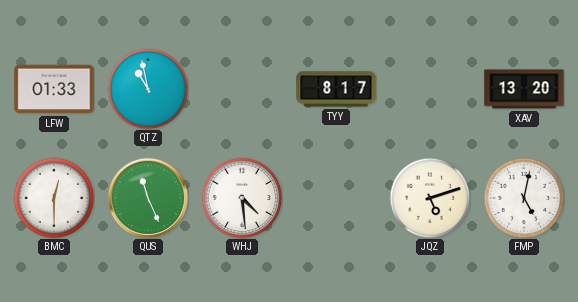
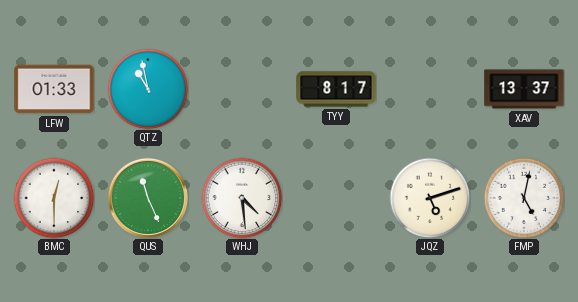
XAV: 13:20 -> 13:37 (524, 89)
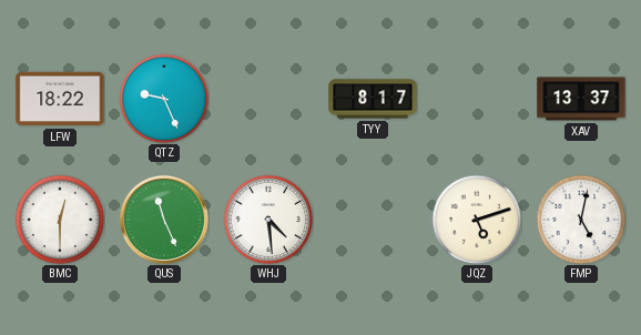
LFW: 01:33 -> 18:22 (60, 99)
QTZ: 10:58 -> 9:26 (164, 99)
